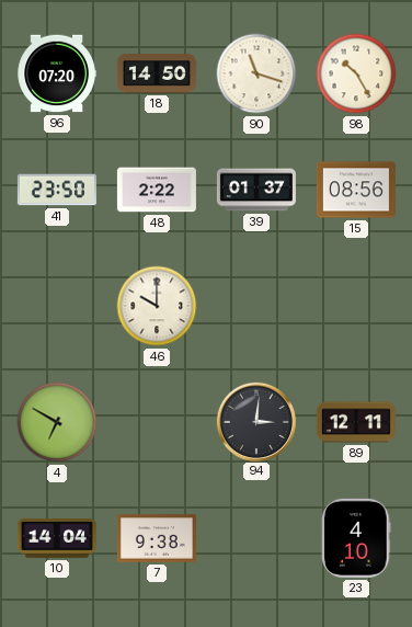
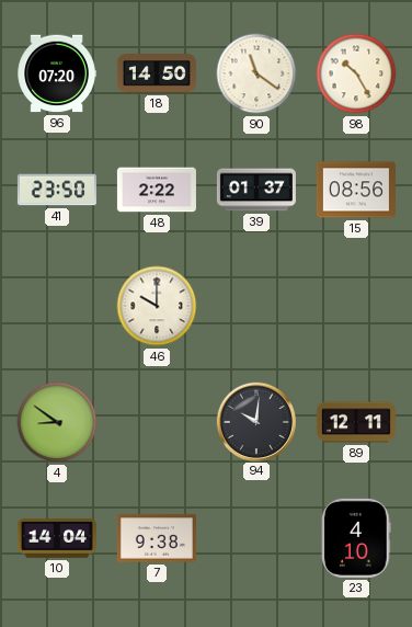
90: 11:18 -> 11:21 (256, 73)
4: 6:50 -> 8:51 (57, 422)
94: 3:01 -> 10:01 (255, 421)
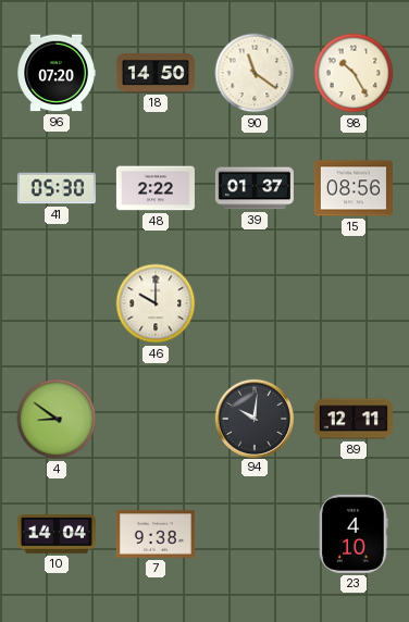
41: 23:50 -> 05:30 (57, 188)
